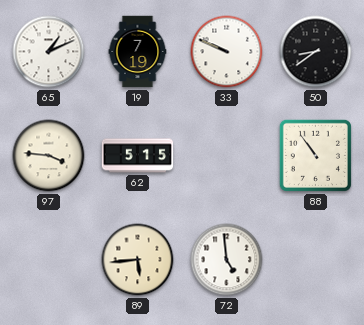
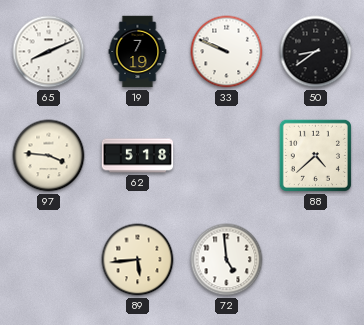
65: 1:11 -> 8:11 (49, 52)
62: 5:15 -> 5:18 (138, 156)
88: 10:54 -> 4:38 (315, 155)
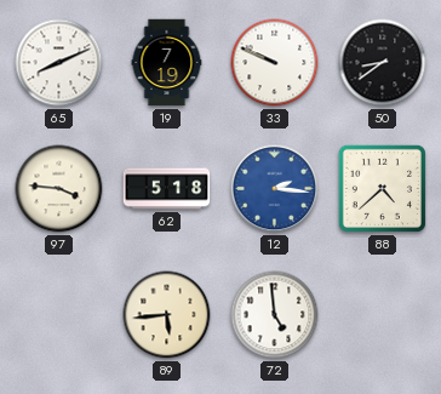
12: none -> 2:16 (275, 189)
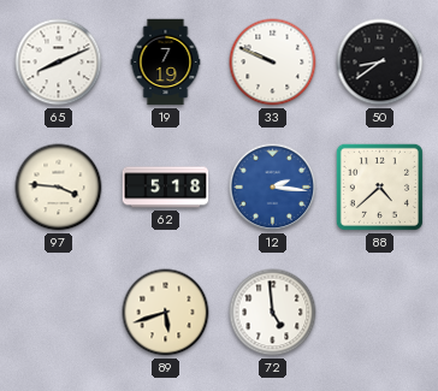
89: 5:44 -> 5:42 (166, 313)
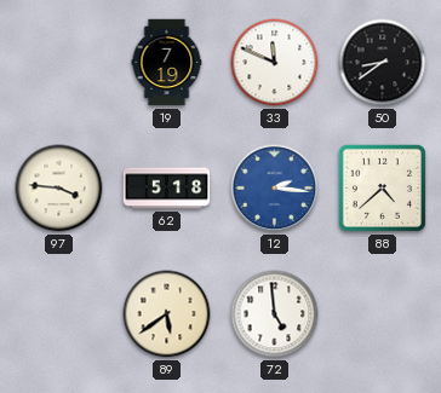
65: 8:11 -> none (59, 63)
33: 9:49 -> 11:49 (275, 63)
89: 5:42 -> 5:39 (167, 314)
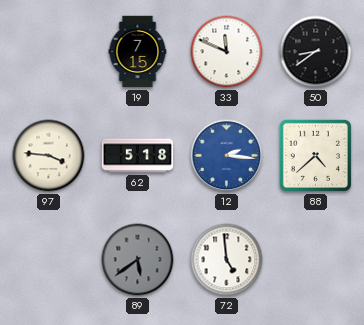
19: 7:19 -> 7:15 (138, 52)
89 dial: cream -> grey (138, 260)
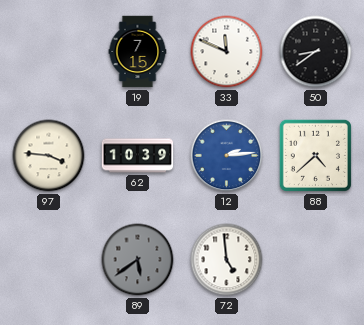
62: 5:18 -> 10:39 (138, 156)
12: 2:16 -> 2:14 (227, 156)
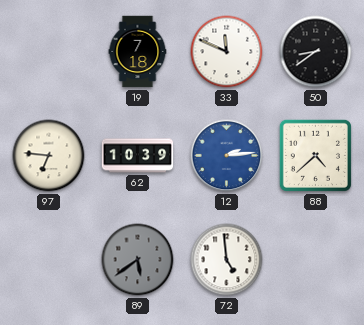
19: 7:15 -> 7:18 (138, 52)
97: 3:46 -> 6:46 (49, 156)
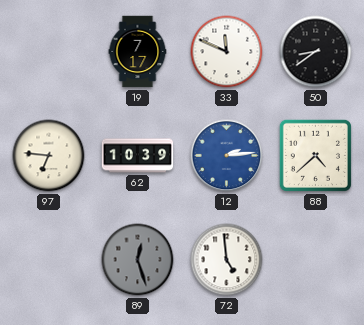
19: 7:18 -> 7:17 (138, 52)
89: 5:39 -> 12:27 (138, 260)
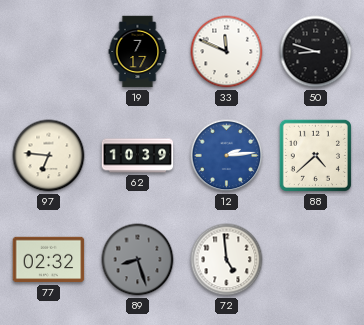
50: 8:39 -> 8:48 (316, 52)
77: none -> 02:32 (49, 260)
89: 12:27 -> 8:27 (138, 260)
